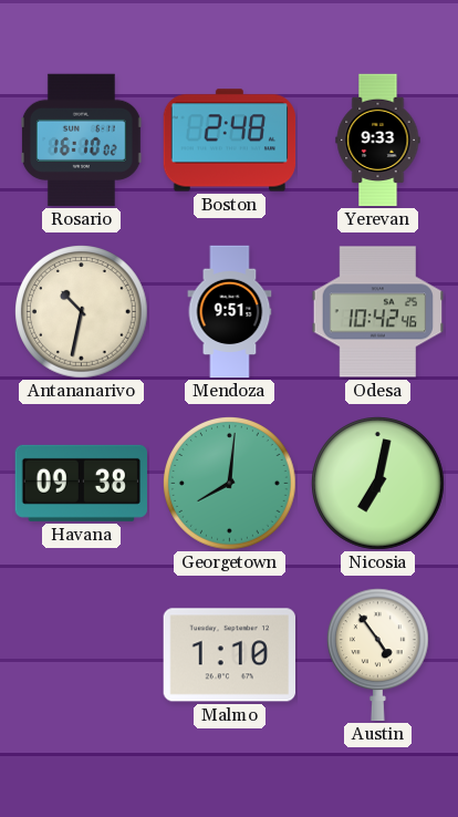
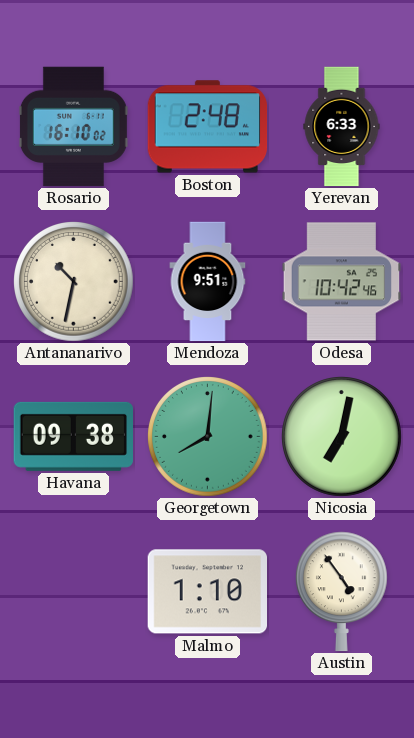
Yerevan: 9:33 -> 6:33 (342, 127)
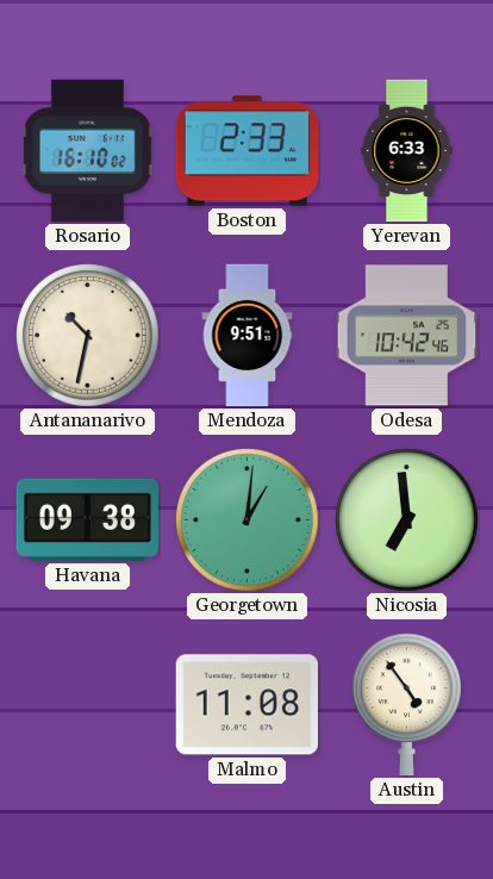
Boston: 2:48 -> 2:33 (248, 151)
Georgetown: 8:01 -> 1:01 (248, 520)
Nicosia: 7:02 -> 6:59 (407, 520)
Malmo: 1:10 -> 11:08 (246, 705)
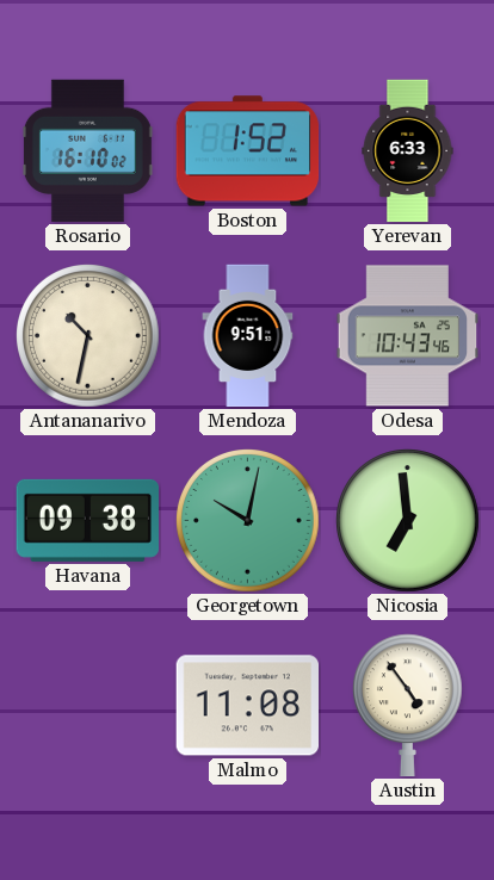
Boston: 2:33 -> 1:52 (248, 151)
Odesa: 10:42 -> 10:43 (408, 336)
Georgetown: 1:01 -> 10:02 (248, 521)
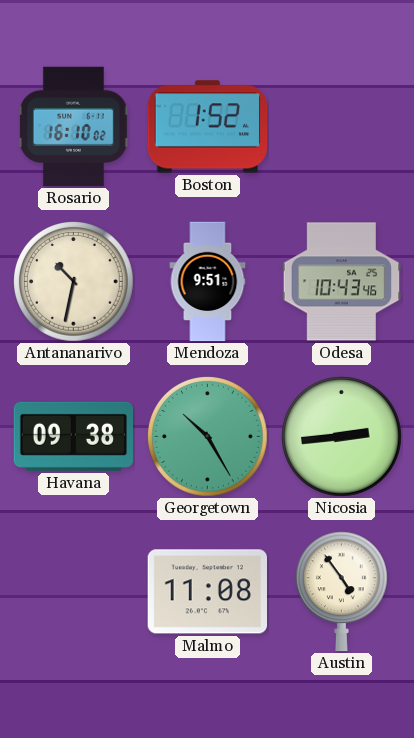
Yerevan: 6:33 -> none (408, 151)
Georgetown: 10:02 -> 10:25 (208, 437)
Nicosia: 6:59 -> 2:44 (342, 437)
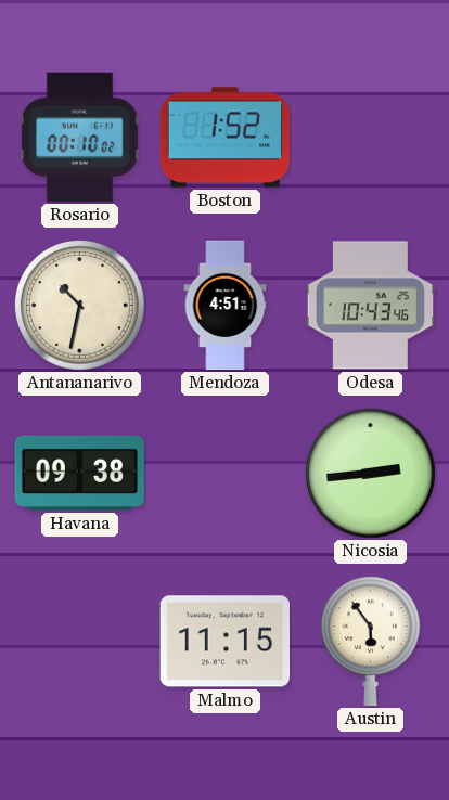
Rosario: 16:10 -> 00:10 (79, 138)
Mendoza: 9:51 -> 4:51 (226, 306)
Georgetown: 10:25 -> none (208, 437)
Malmo: 11:08 -> 11:15 (224, 642)
Austin: 4:54 -> 5:54 (370, 642)
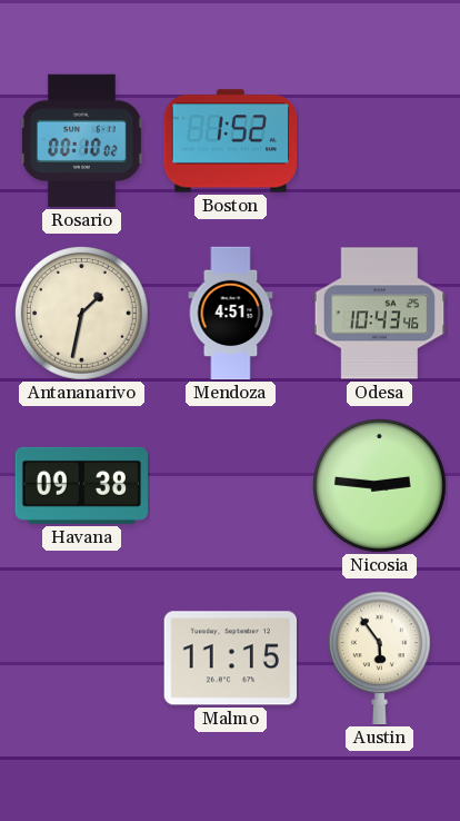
Antananarivo: 10:32 -> 1:32 (82, 314)
Nicosia: 2:44 -> 2:46 (380, 486)
